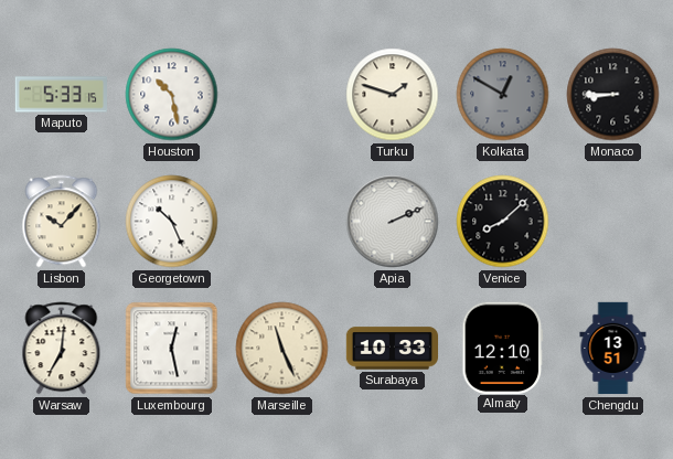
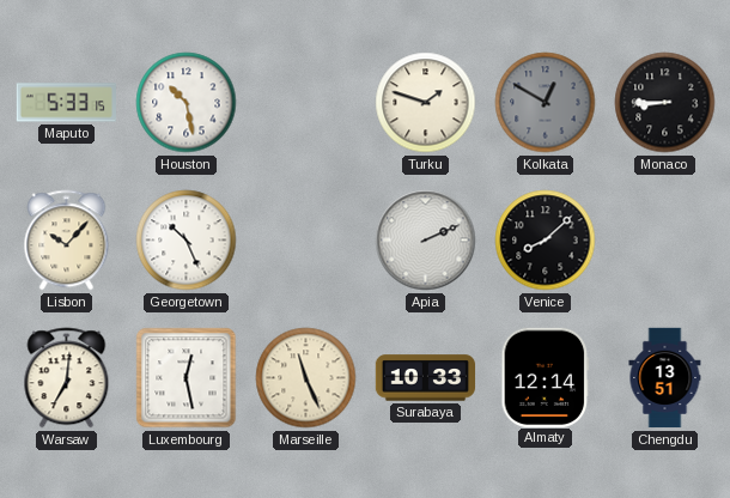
Almaty: 12:10 -> 12:14 (546, 377)
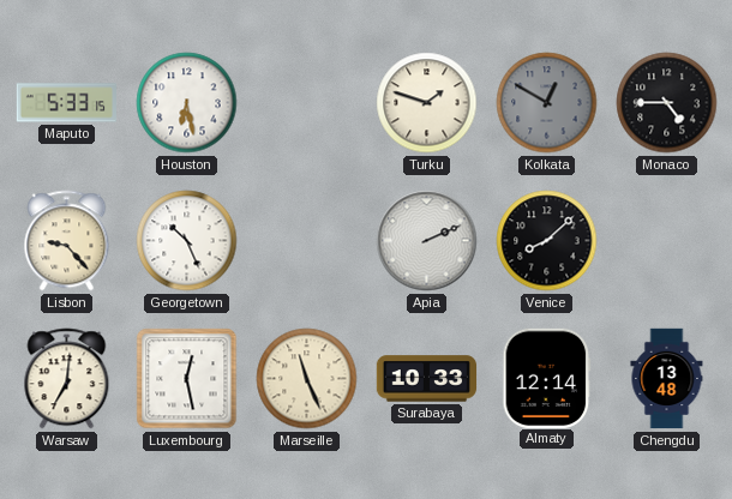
Houston: 10:28 -> 6:28 (187, 103)
Monaco: 8:45 -> 4:45 (667, 103)
Lisbon: 10:07 -> 9:23 (67, 241)
Chengdu: 13:51 -> 13:48 (667, 379)
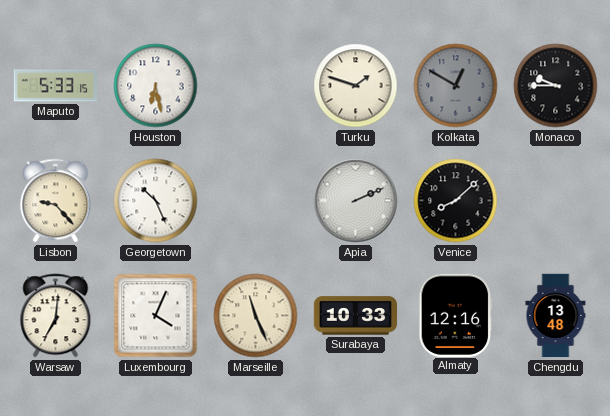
Monaco: 4:45 -> 9:45 (556, 86)
Luxembourg: 12:28 -> 4:04 (156, 316)
Almaty: 12:14 -> 12:16 (456, 315)
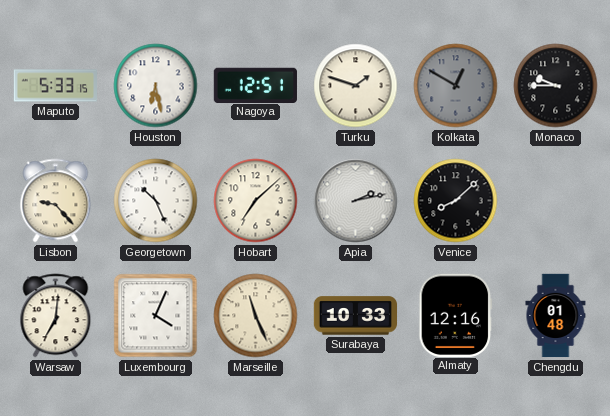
Nagoya: none -> 12:51 (255, 85)
Hobart: none -> 7:08 (256, 201)
Apia: 2:11 -> 2:13 (356, 201)
Chengdu: 13:48 -> 01:48 (556, 316)
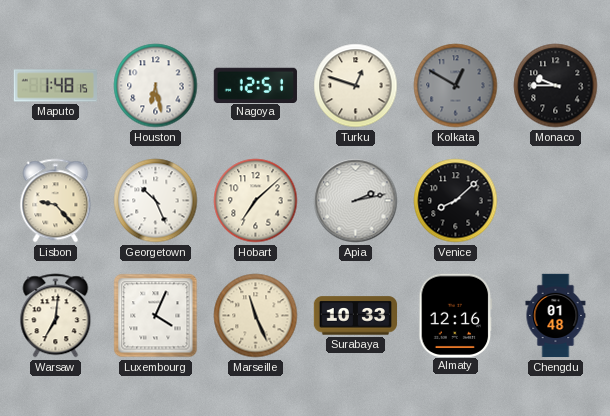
Maputo: 5:33 -> 1:48 (55, 86)
Turku: 1:48 -> 12:48 (356, 86)
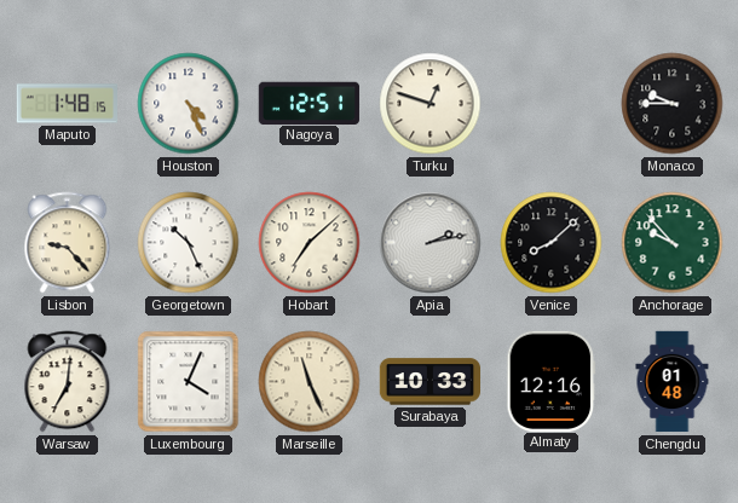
Houston: 6:28 -> 4:26 (189, 104)
Kolkata: 12:50 -> none (456, 86)
Anchorage: none -> 9:53 (673, 243)
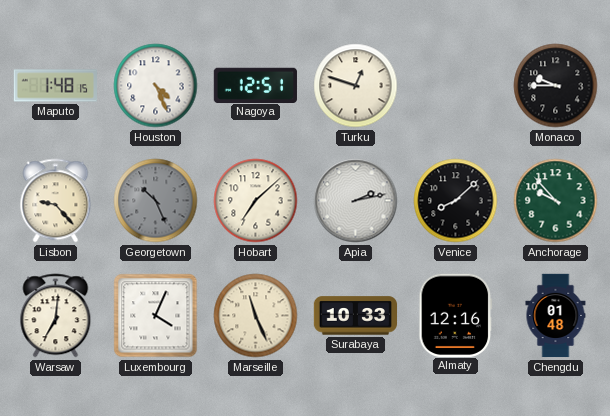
Georgetown dial: white -> grey (156, 201)
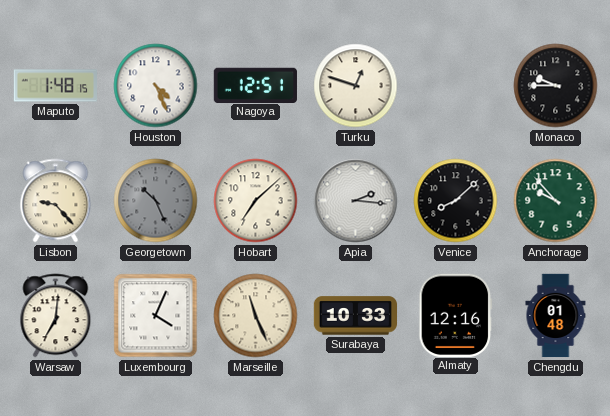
Apia: 2:13 -> 2:16 (356, 201)
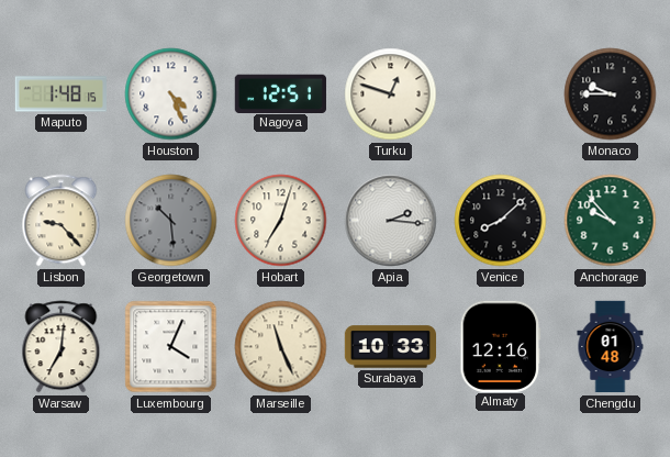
Georgetown: 10:26 -> 10:29 (171, 221)
Hobart: 7:08 -> 7:03 (281, 221)
